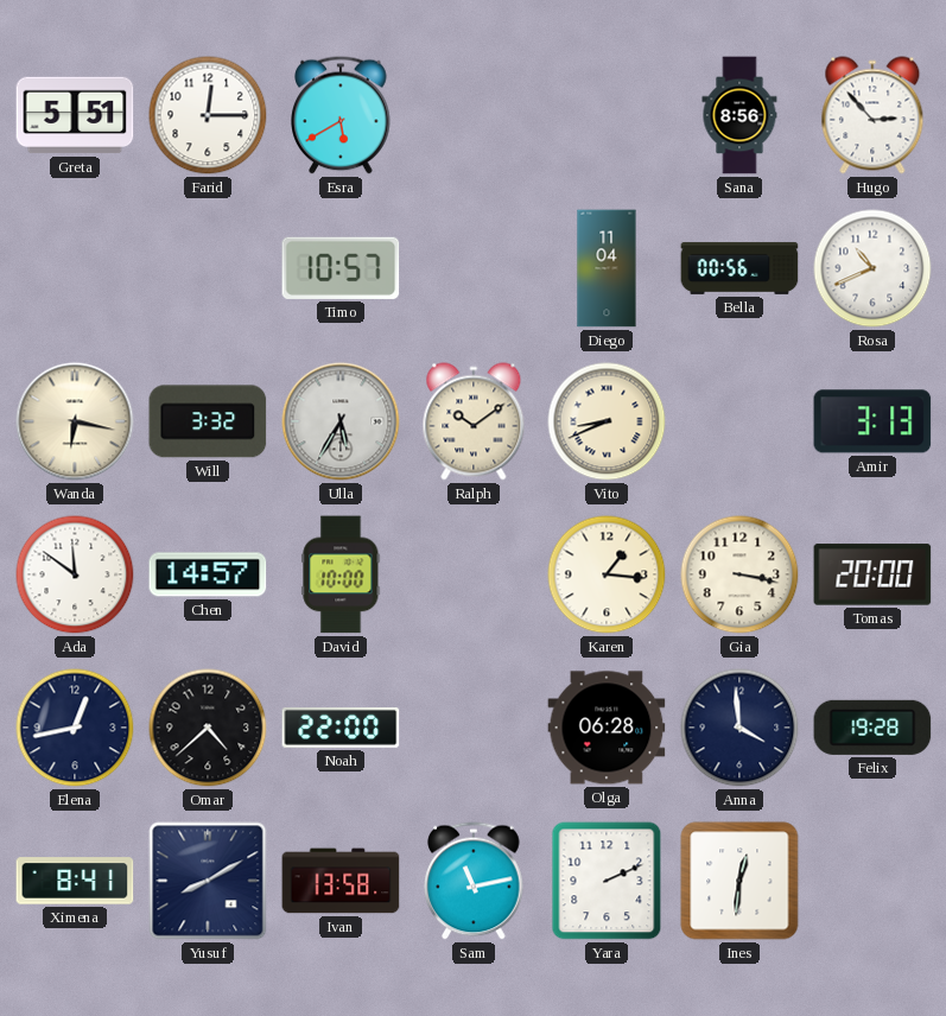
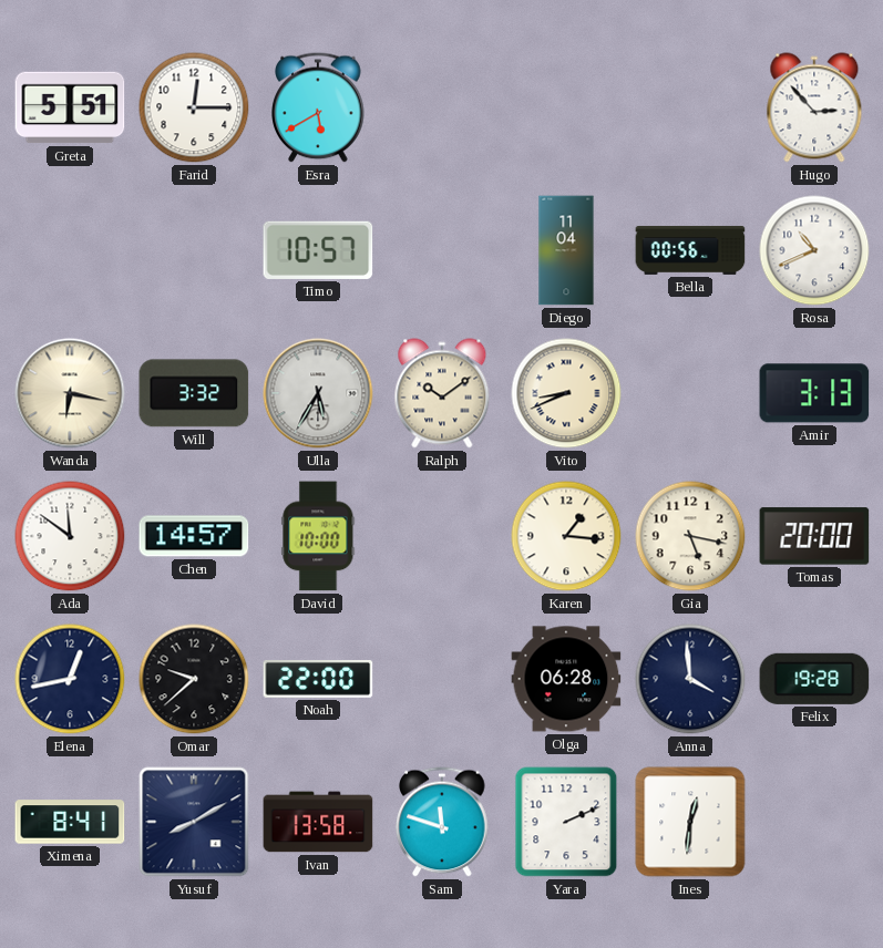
Sana: 8:56 -> none (739, 115)
Gia: 3:17 -> 5:17 (690, 536)
Omar: 4:38 -> 9:38 (194, 679)
Sam: 11:13 -> 11:48 (442, 822)
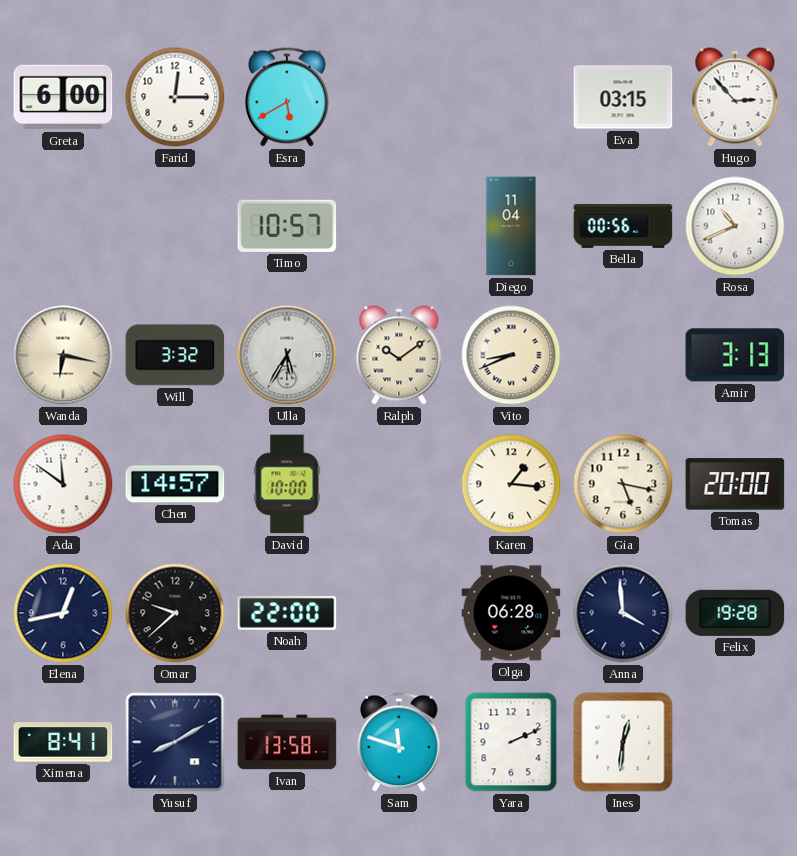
Greta: 5:51 -> 6:00 (63, 97)
Eva: none -> 03:15 (623, 97)
